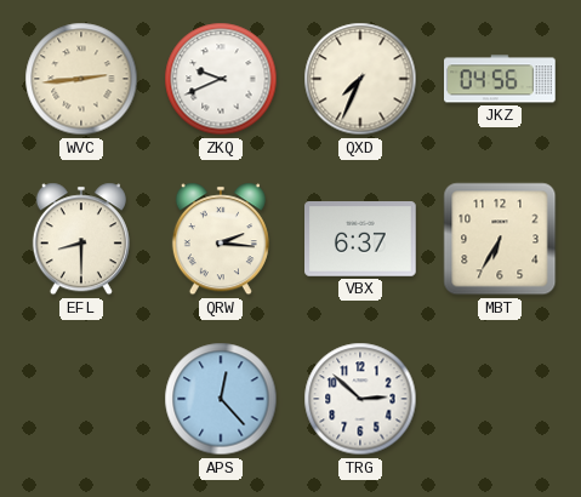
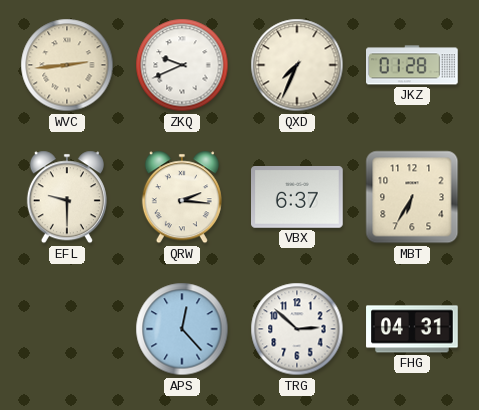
JKZ: 04:56 -> 01:28 (413, 65)
EFL: 8:30 -> 9:30 (67, 197)
FHG: none -> 04:31 (412, 329)
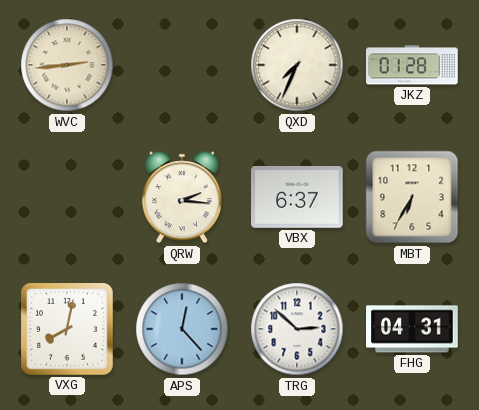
ZKQ: 9:41 -> none (182, 65)
EFL: 9:30 -> none (67, 197)
VXG: none -> 8:02 (68, 330)
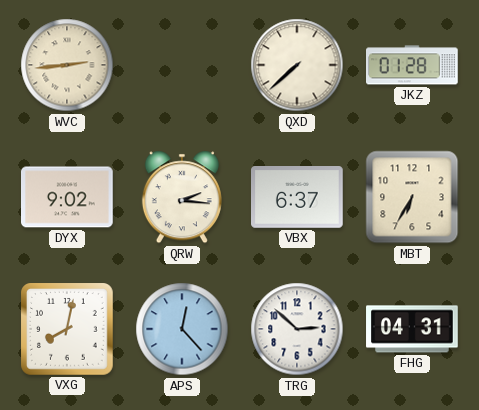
QXD: 7:34 -> 7:38 (297, 65)
DYX: none -> 9:02 (68, 197)
